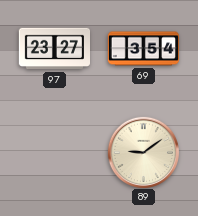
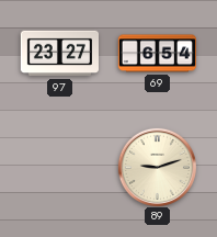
69: 3:54 -> 6:54 (157, 54)
89: 9:09 -> 9:12 (157, 167)
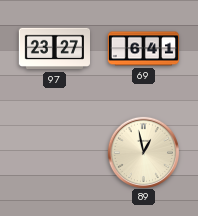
69: 6:54 -> 6:41 (143, 49)
89: 9:12 -> 12:58 (143, 152)
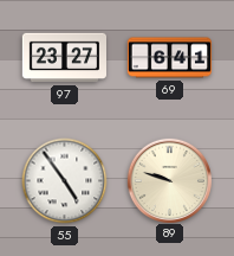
55: none -> 4:54 (65, 181)
89: 12:58 -> 9:48 (169, 180)
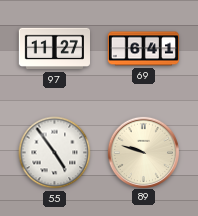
97: 23:27 -> 11:27 (54, 49)
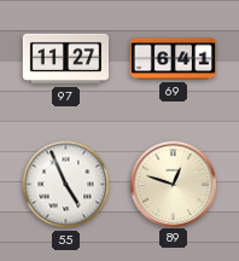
55: 4:54 -> 4:56 (66, 185)
89: 9:48 -> 12:48 (173, 184)
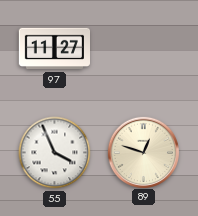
69: 6:41 -> none (173, 59)
55: 4:56 -> 3:56 (55, 153)
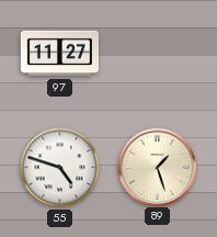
55: 3:56 -> 4:48 (60, 168)
89: 12:48 -> 1:27 (157, 167)
